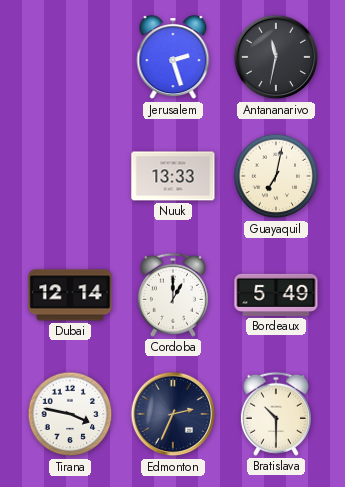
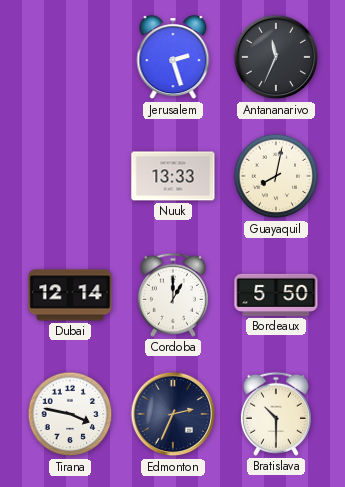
Antananarivo: 11:32 -> 11:34 (276, 57)
Guayaquil: 7:02 -> 8:02 (276, 176)
Bordeaux: 5:49 -> 5:50 (276, 295)
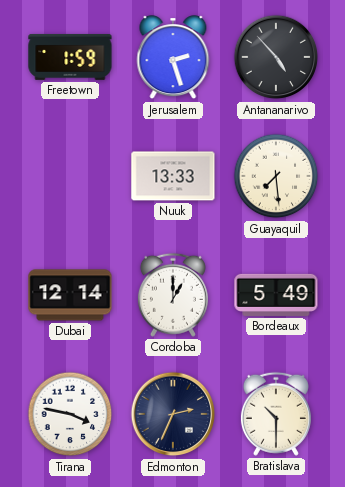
Freetown: none -> 1:59 (70, 57)
Antananarivo: 11:34 -> 4:53 (276, 57)
Guayaquil: 8:02 -> 7:29 (276, 176)
Bordeaux: 5:50 -> 5:49 (276, 295)
